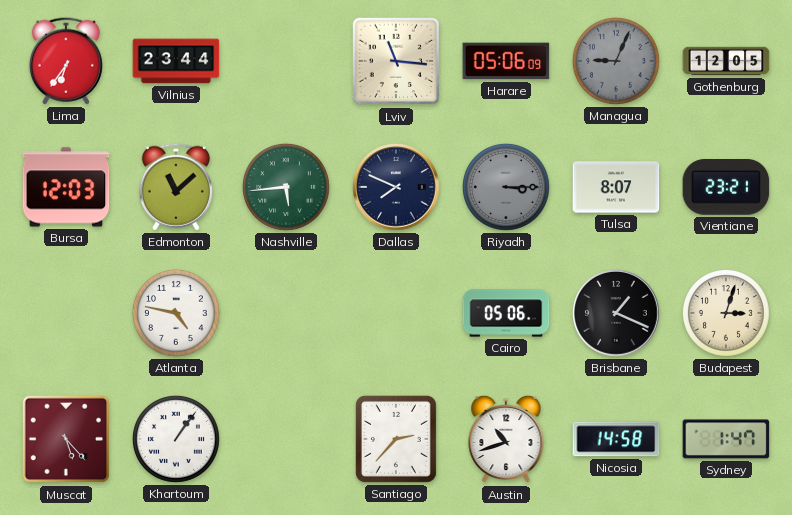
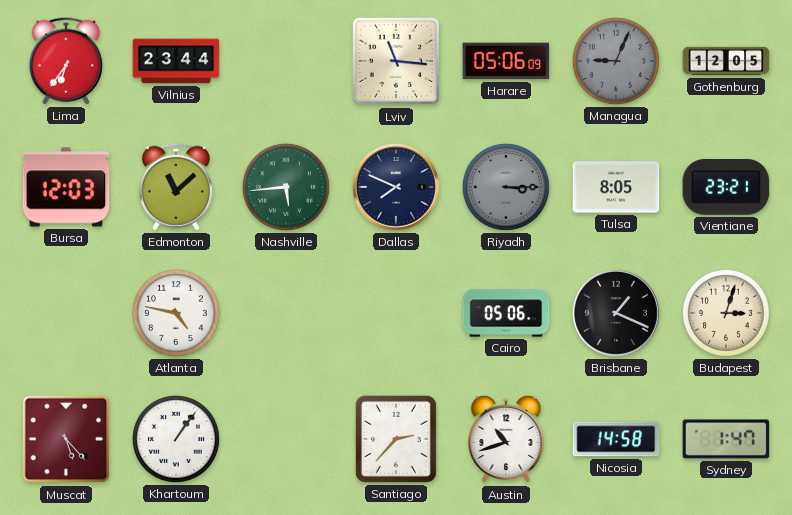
Tulsa: 8:07 -> 8:05 (616, 187)
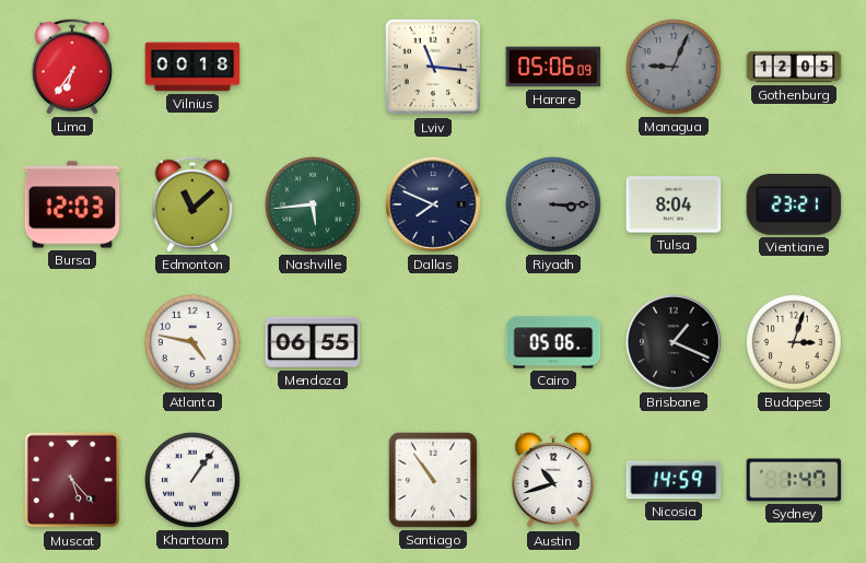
Vilnius: 23:44 -> 00:18 (192, 67)
Tulsa: 8:05 -> 8:04 (674, 204)
Mendoza: none -> 06:55 (313, 342)
Santiago: 2:37 -> 10:54 (433, 480)
Nicosia: 14:58 -> 14:59 (674, 480)
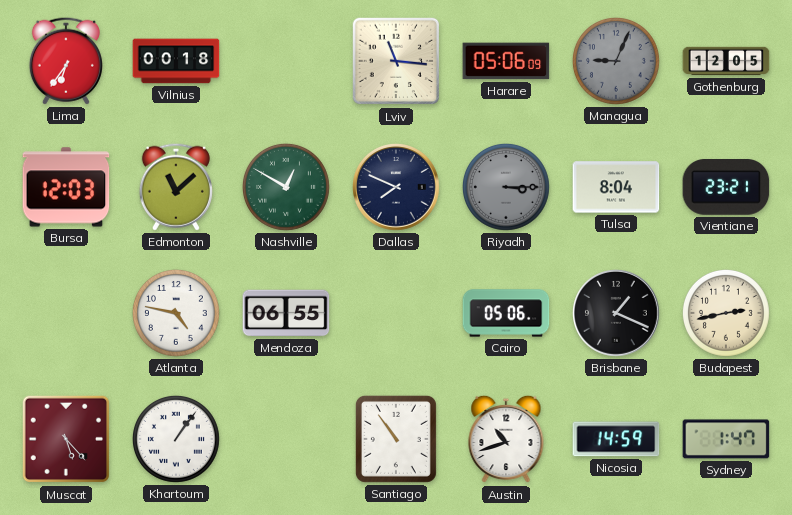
Nashville: 5:44 -> 12:50 (286, 187)
Budapest: 3:03 -> 2:43 (726, 313)
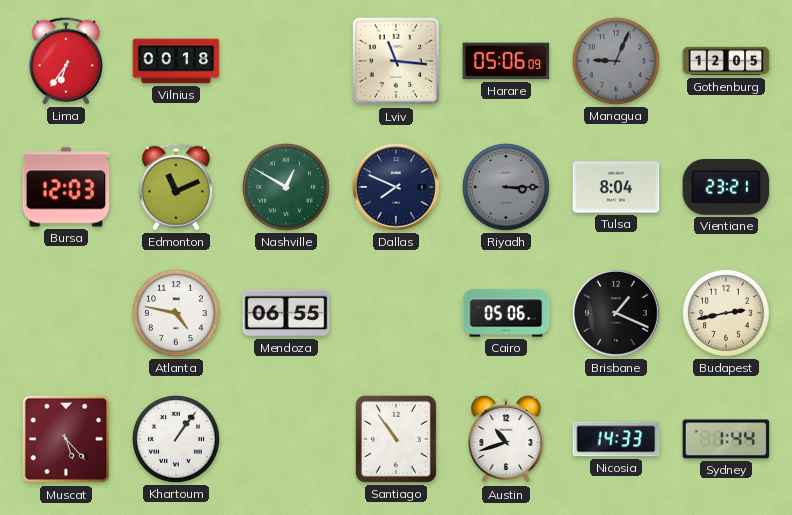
Edmonton: 11:08 -> 11:11 (176, 187)
Nicosia: 14:59 -> 14:33 (616, 439)
Sydney: 1:47 -> 1:44 (726, 439)
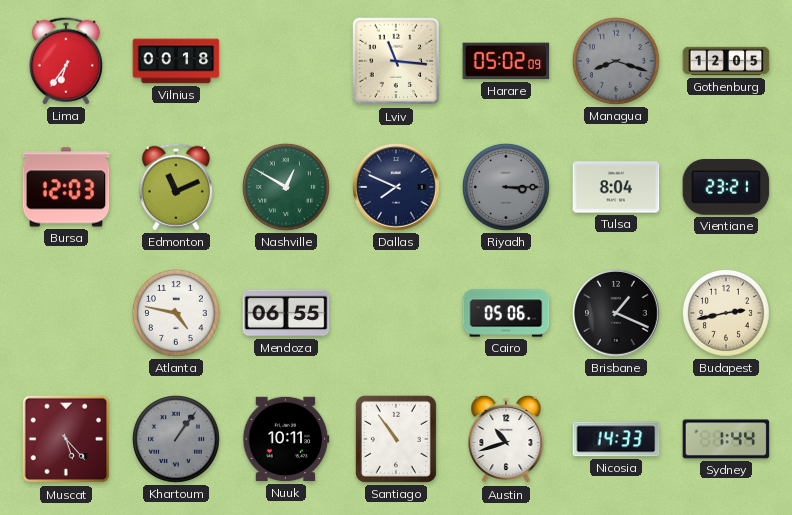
Harare: 05:06 -> 05:02 (506, 61)
Managua: 9:04 -> 8:18 (616, 61)
Khartoum dial: white -> grey (176, 439)
Nuuk: none -> 10:11 (286, 439)
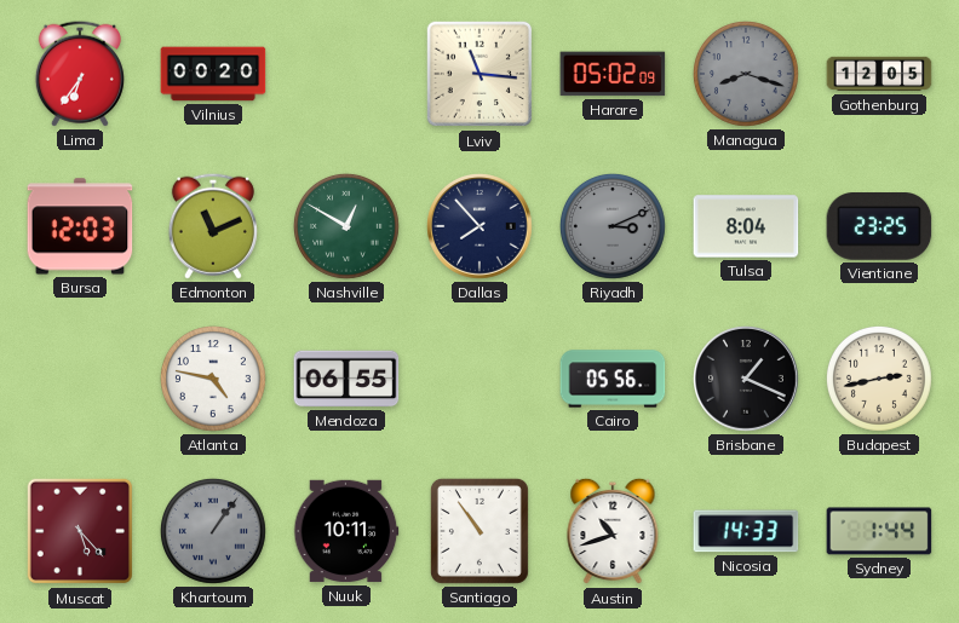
Vilnius: 00:18 -> 00:20 (213, 74)
Dallas: 7:49 -> 7:53 (481, 227)
Riyadh: 3:15 -> 3:11 (613, 226)
Vientiane: 23:21 -> 23:25 (879, 227)
Cairo: 05:06 -> 05:56 (613, 379)
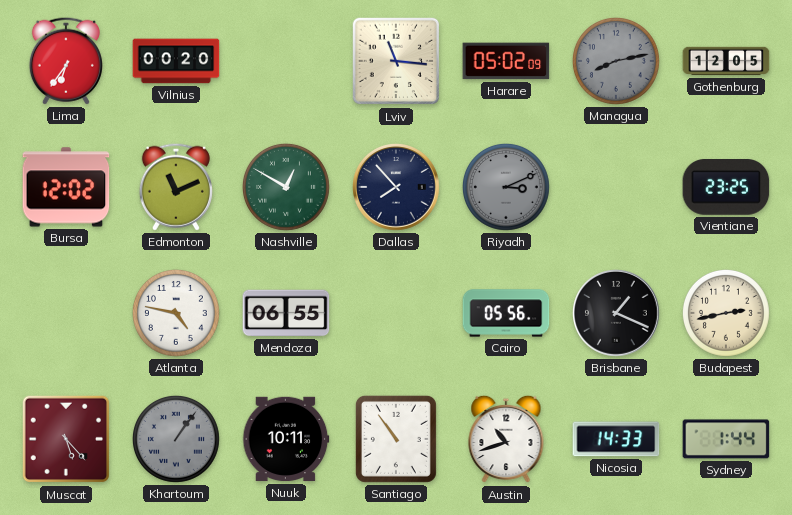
Managua: 8:18 -> 8:13 (616, 61)
Bursa: 12:03 -> 12:02 (66, 187)
Tulsa: 8:04 -> none (746, 226)
